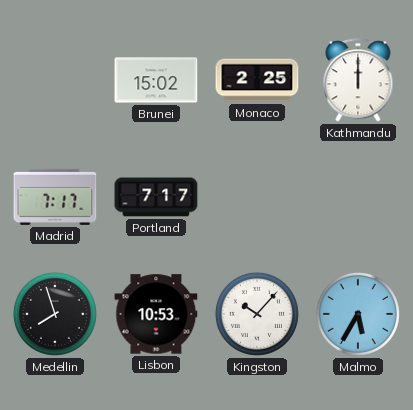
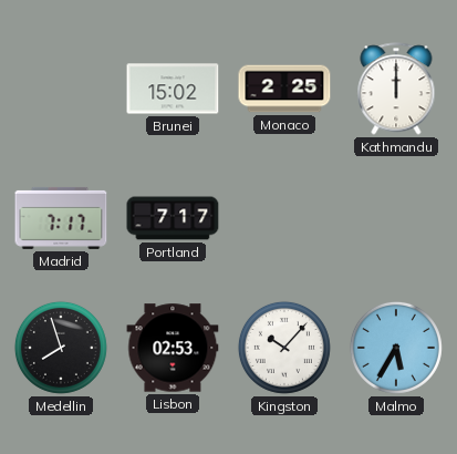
Lisbon: 10:53 -> 02:53 (173, 348)
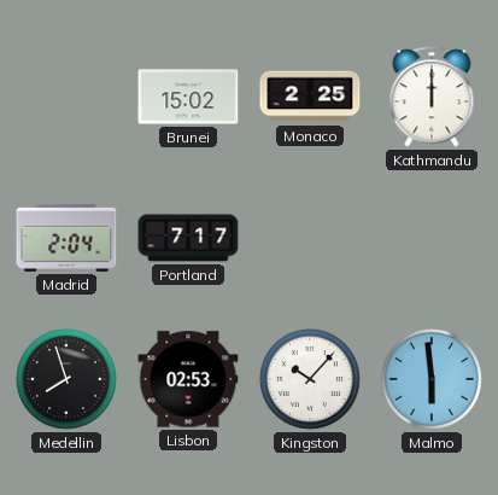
Madrid: 7:17 -> 2:04 (66, 238)
Malmo: 5:35 -> 5:59 (432, 379)
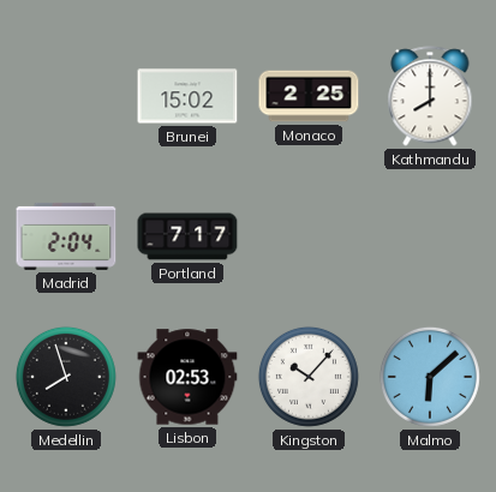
Kathmandu: 12:00 -> 8:00 (430, 96)
Malmo: 5:59 -> 6:08 (430, 377)
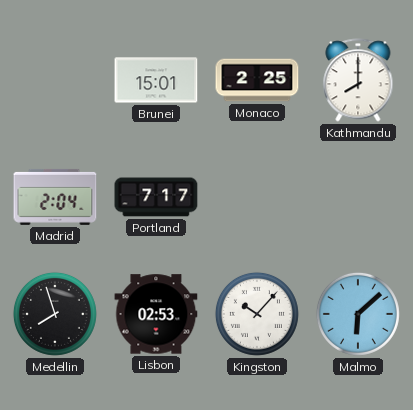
Brunei: 15:02 -> 15:01 (156, 80)
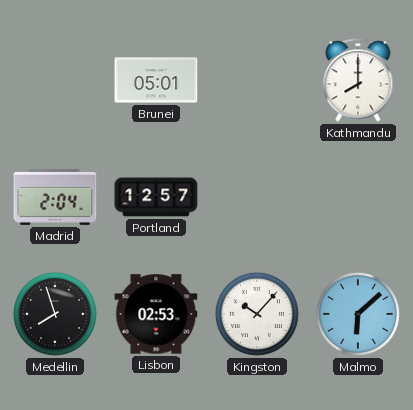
Brunei: 15:01 -> 05:01 (156, 80)
Monaco: 2:25 -> none (257, 80)
Portland: 7:17 -> 12:57 (156, 197)
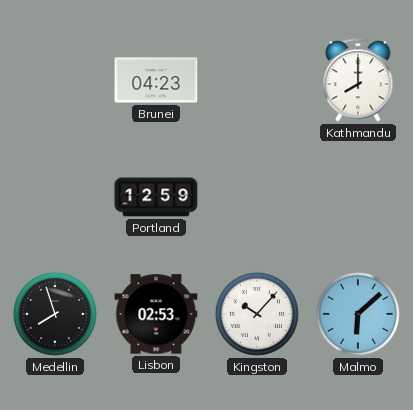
Brunei: 05:01 -> 04:23 (156, 80)
Madrid: 2:04 -> none (55, 197)
Portland: 12:57 -> 12:59 (156, 197)
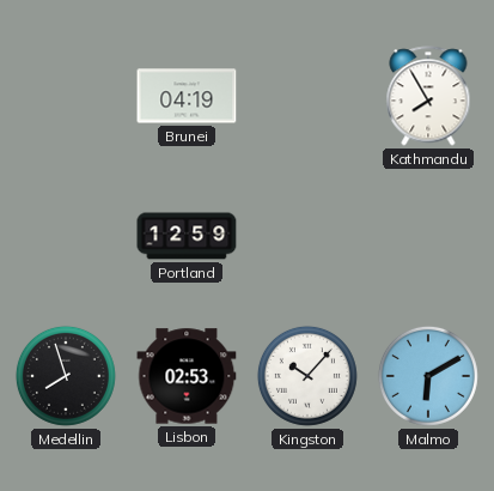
Brunei: 04:23 -> 04:19 (187, 96)
Kathmandu: 8:00 -> 7:55 (428, 96)
Malmo: 6:08 -> 6:10 (428, 376)
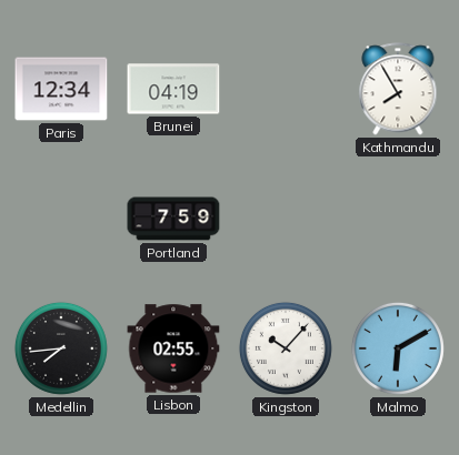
Paris: none -> 12:34 (61, 89)
Portland: 12:59 -> 7:59 (173, 219)
Medellin: 7:57 -> 7:44 (61, 348)
Lisbon: 02:53 -> 02:55 (173, 348)
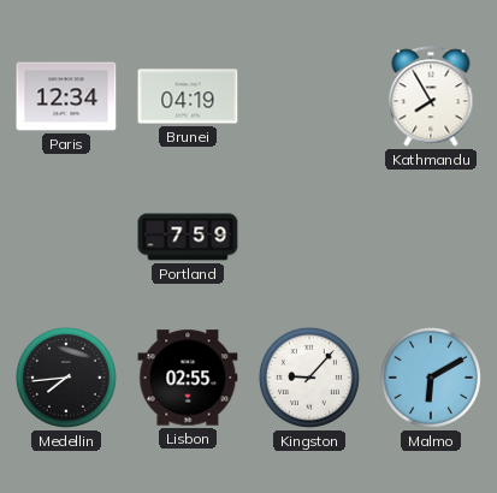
Kingston: 10:07 -> 9:07 (309, 378)
